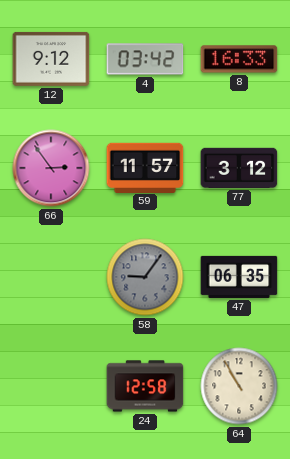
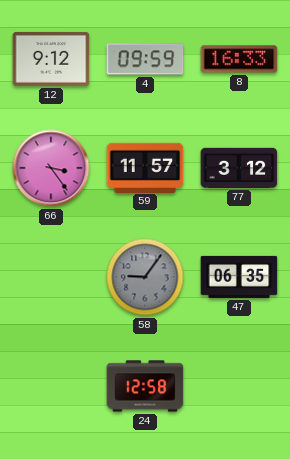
4: 03:42 -> 09:59 (145, 59)
66: 2:54 -> 3:24 (51, 168)
64: 10:55 -> none (239, 386)
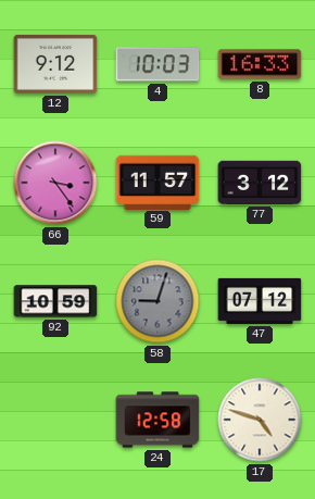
4: 09:59 -> 10:03 (157, 64)
92: none -> 10:59 (55, 301)
58: 9:06 -> 9:03 (157, 301)
47: 06:35 -> 07:12 (260, 301)
17: none -> 4:48 (260, 420)
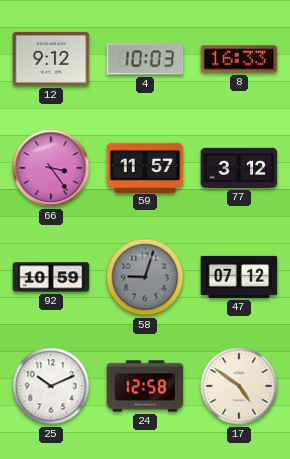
25: none -> 10:11 (51, 386)
17: 4:48 -> 4:51 (239, 386)
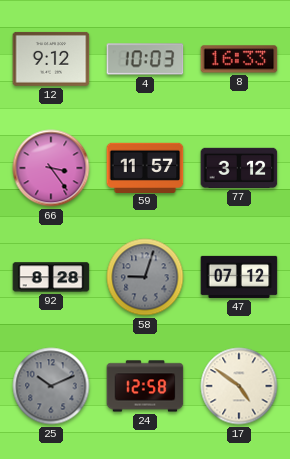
92: 10:59 -> 8:28 (51, 277)
25 dial: white -> grey (51, 386)
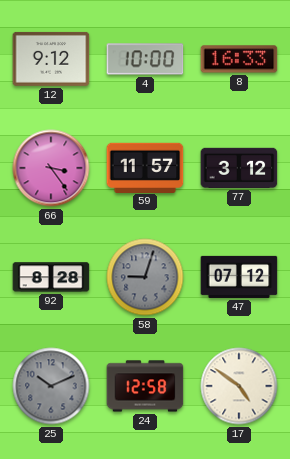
4: 10:03 -> 10:00 (145, 59)
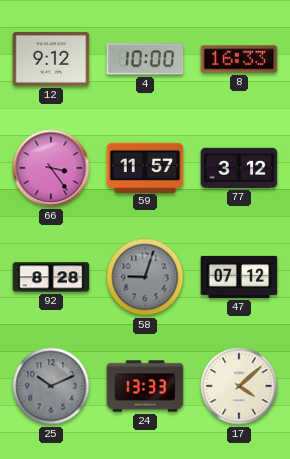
24: 12:58 -> 13:33 (145, 386)
17: 4:51 -> 4:08 (239, 386)
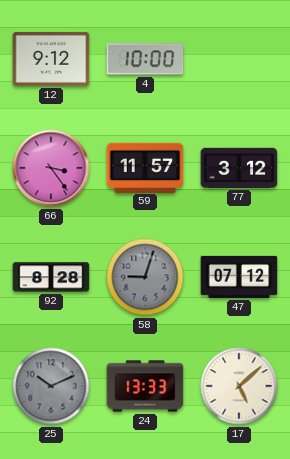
8: 16:33 -> none (239, 59)
17: 4:08 -> 5:08 (239, 386)
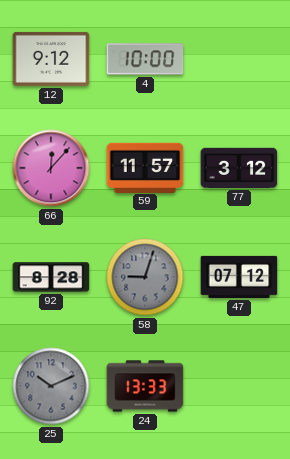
66: 3:24 -> 12:07 (51, 168)
17: 5:08 -> none (239, 386)
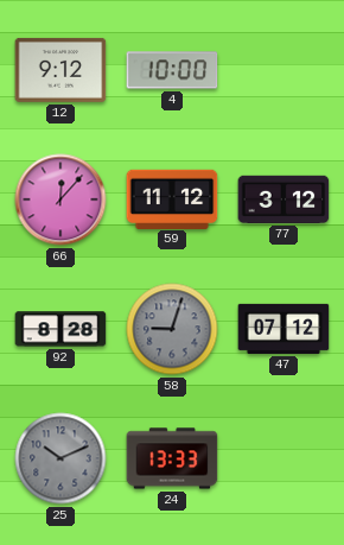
59: 11:57 -> 11:12 (172, 198)
